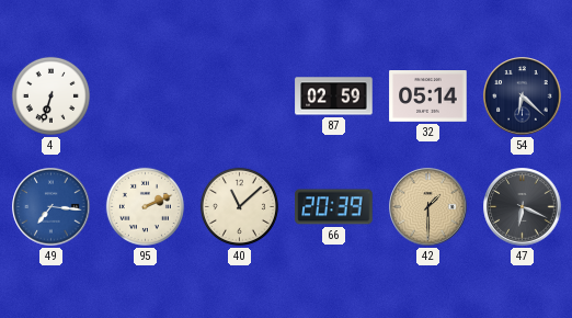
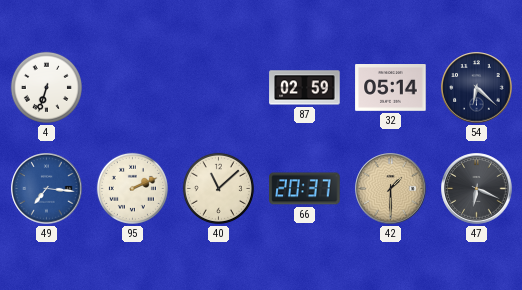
66: 20:39 -> 20:37 (305, 189)
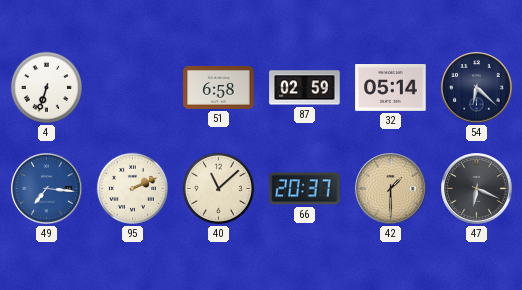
51: none -> 6:58 (219, 87)
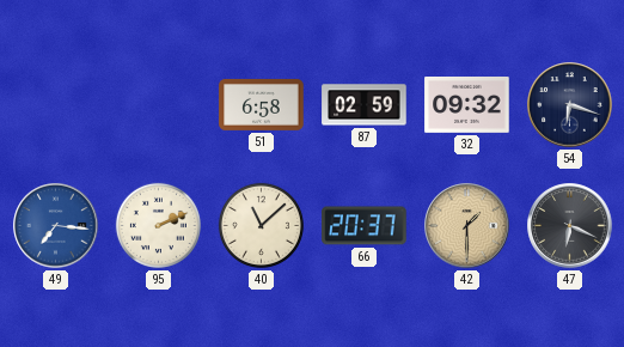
4: 6:33 -> none (46, 87)
32: 05:14 -> 09:32 (467, 105)
54: 6:22 -> 6:18 (570, 105)
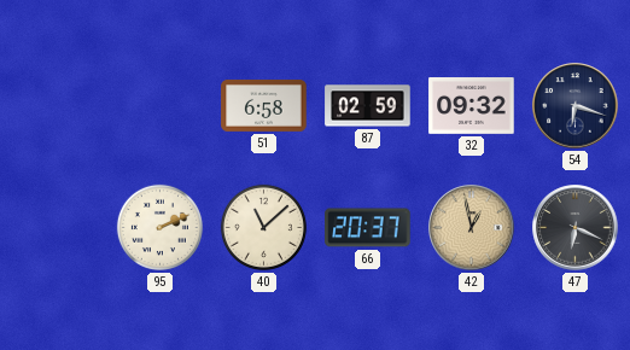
49: 7:16 -> none (56, 226)
42: 1:30 -> 12:58 (472, 228)
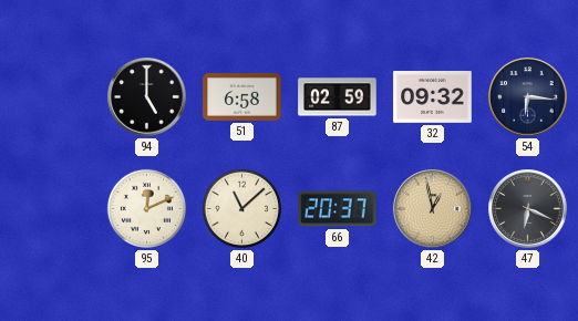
94: none -> 5:00 (147, 97)
54: 6:18 -> 6:16 (528, 97)
95: 2:11 -> 12:11 (146, 208)
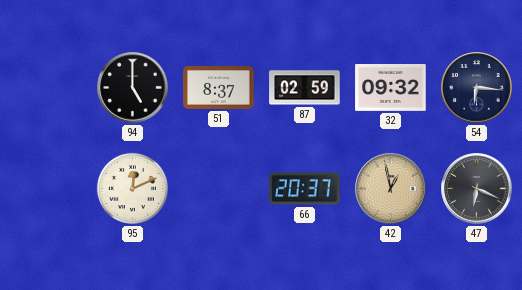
51: 6:58 -> 8:37 (219, 87)
40: 11:08 -> none (241, 208)
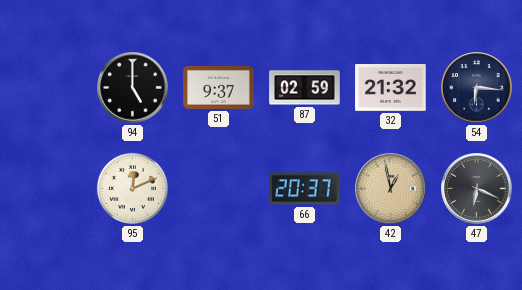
51: 8:37 -> 9:37 (219, 87)
32: 09:32 -> 21:32 (391, 88)
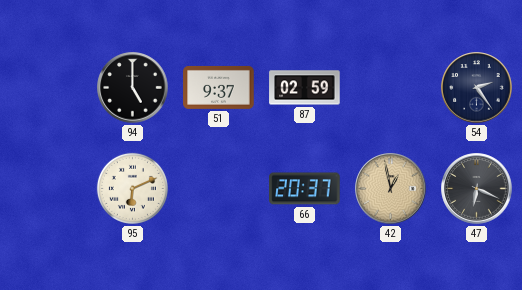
32: 21:32 -> none (391, 88)
54: 6:16 -> 2:24 (477, 88)
95: 12:11 -> 6:11 (132, 188)
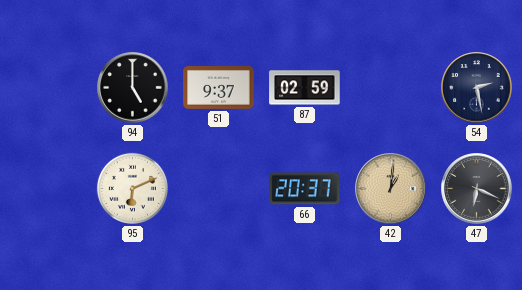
54: 2:24 -> 2:28 (477, 88)
42: 12:58 -> 1:01 (391, 189)
